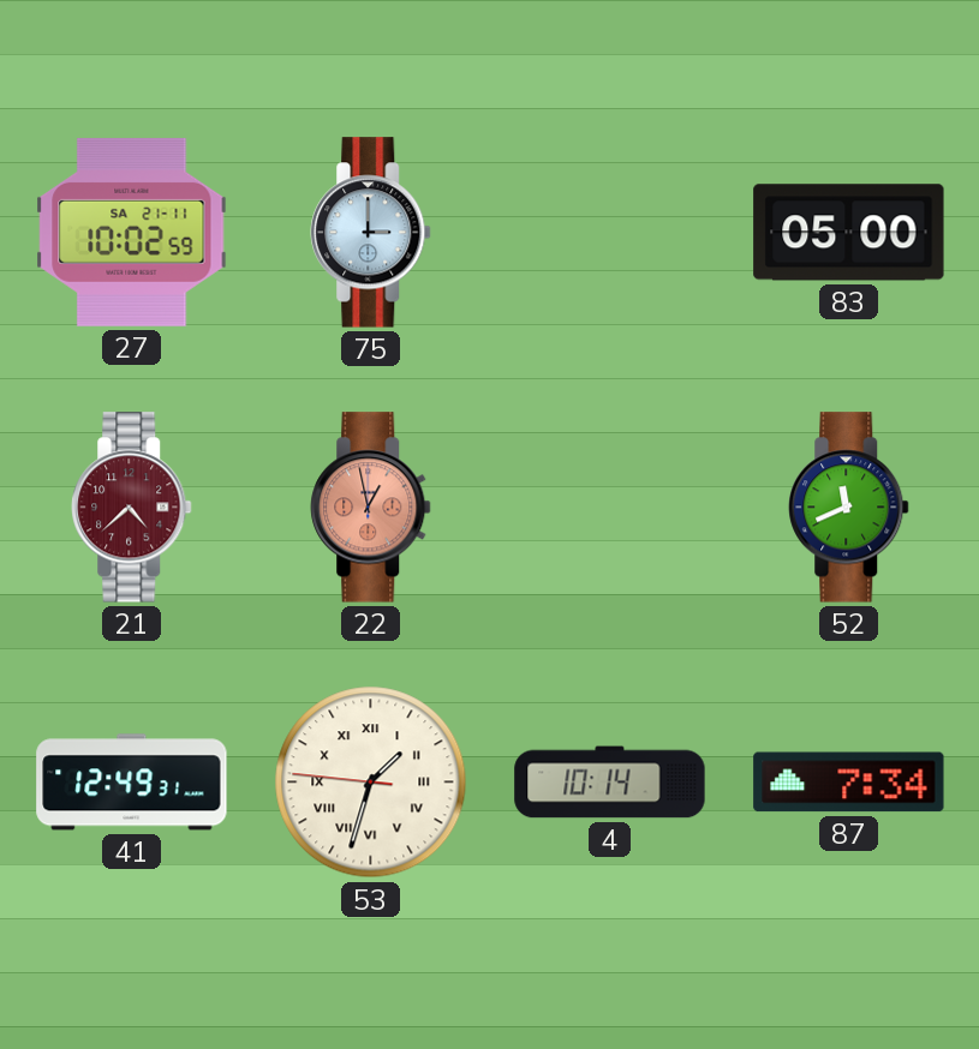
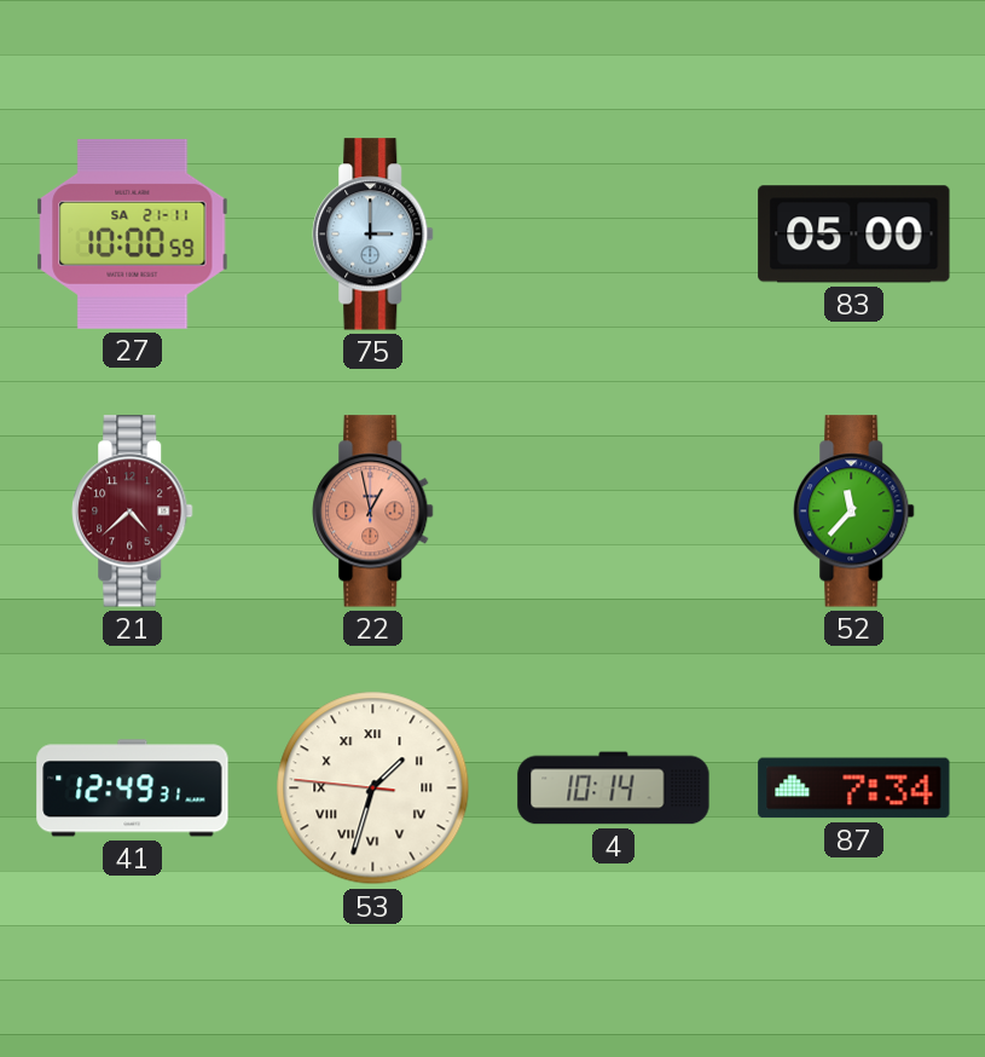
27: 10:02 -> 10:00 (133, 233)
52: 11:41 -> 11:37 (854, 512)
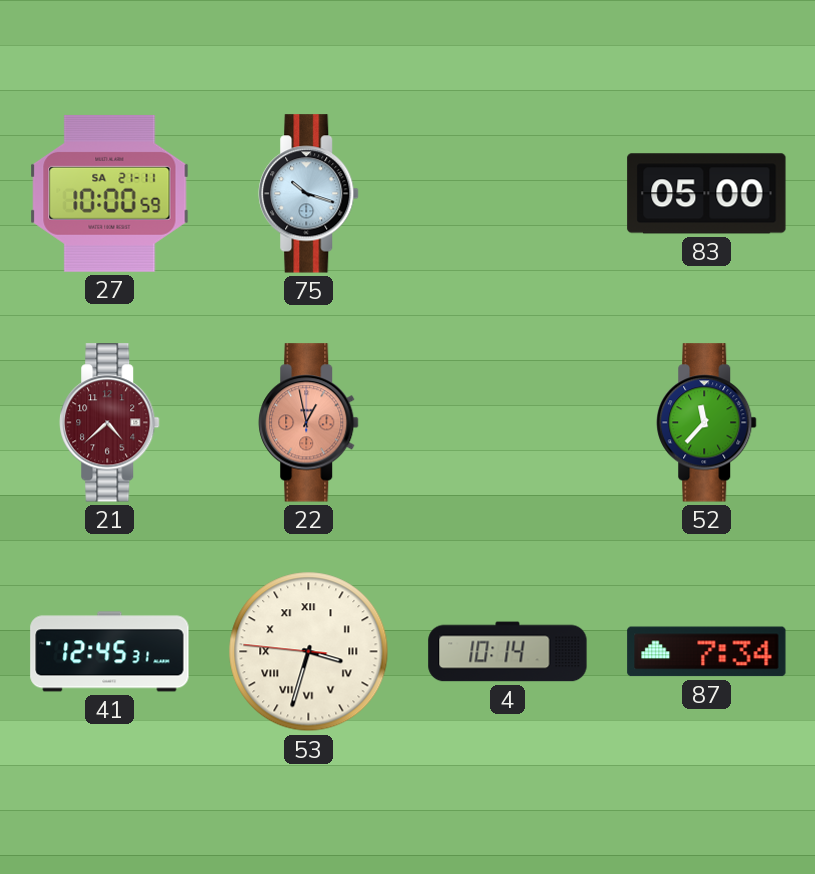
75: 3:00 -> 10:18 (309, 194)
41: 12:49 -> 12:45 (110, 652)
53: 1:32 -> 3:32 (309, 652)
